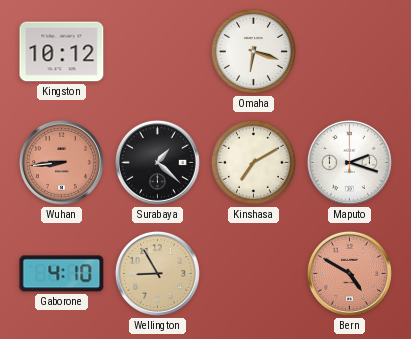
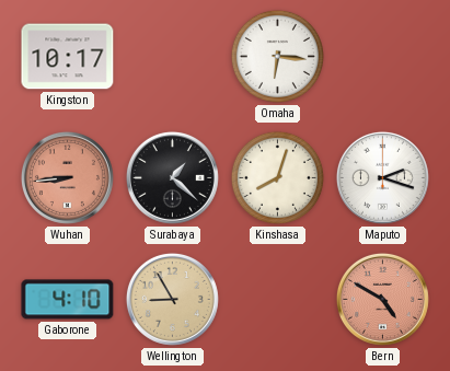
Kingston: 10:12 -> 10:17 (68, 57)
Omaha: 6:18 -> 6:16 (277, 56)
Kinshasa: 7:10 -> 8:03 (277, 177)
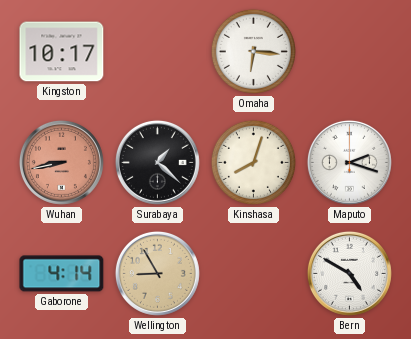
Wuhan: 8:44 -> 8:43 (61, 162)
Gaborone: 4:10 -> 4:14 (62, 274)
Bern dial: salmon -> white (349, 273)
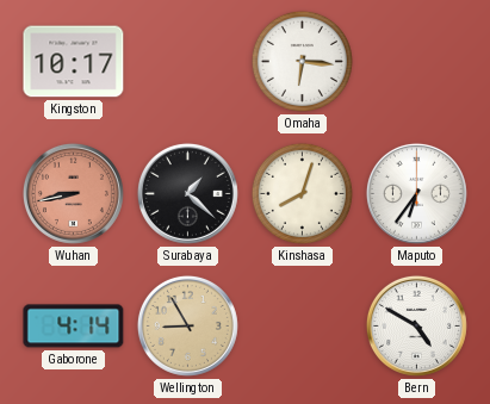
Maputo: 2:18 -> 6:36 (416, 193)
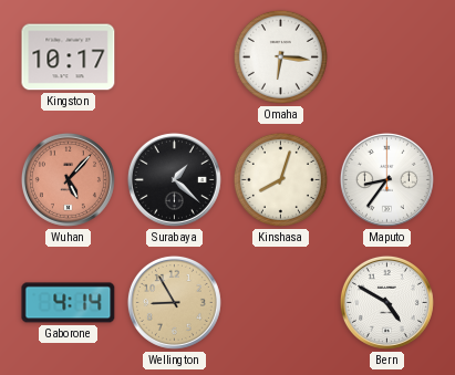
Wuhan: 8:43 -> 5:07 (68, 179)
Maputo: 6:36 -> 8:36 (386, 179)
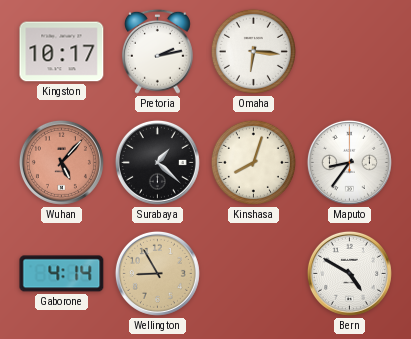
Pretoria: none -> 2:13 (157, 51)
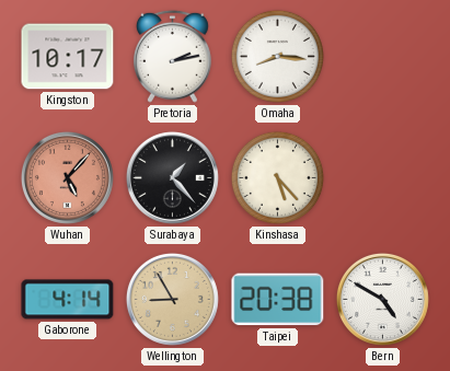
Omaha: 6:16 -> 8:16 (277, 56)
Surabaya: 1:22 -> 1:23 (172, 177)
Kinshasa: 8:03 -> 5:23 (277, 177)
Maputo: 8:36 -> none (349, 162)
Taipei: none -> 20:38 (278, 300)
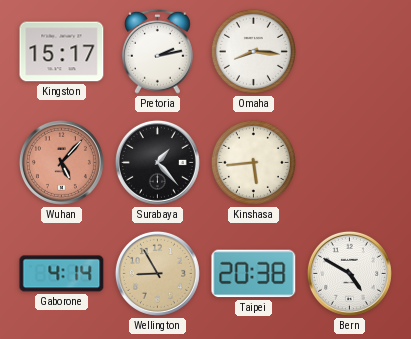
Kingston: 10:17 -> 15:17 (62, 52)
Kinshasa: 5:23 -> 5:44 (253, 162)
